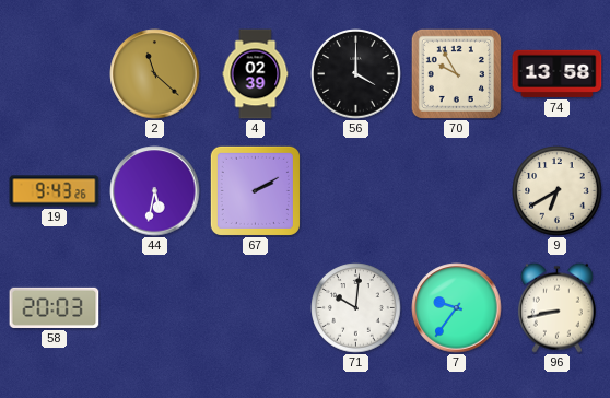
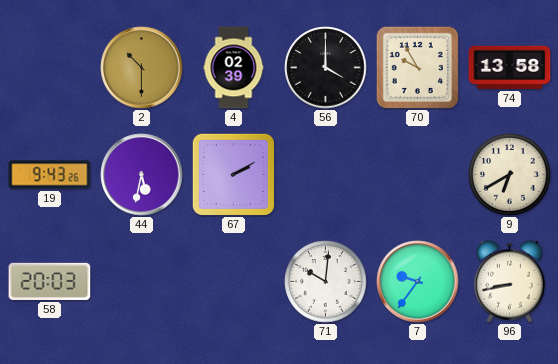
2: 11:22 -> 10:30 (142, 68)
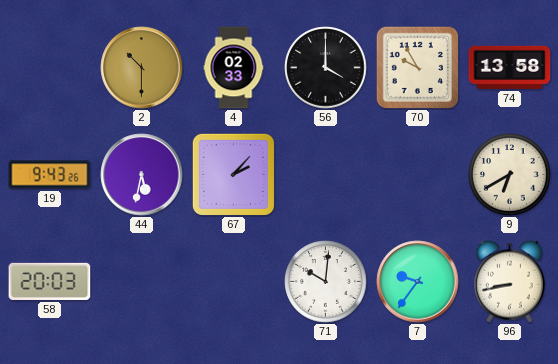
4: 02:39 -> 02:33 (234, 68)
67: 2:10 -> 2:07 (233, 174)
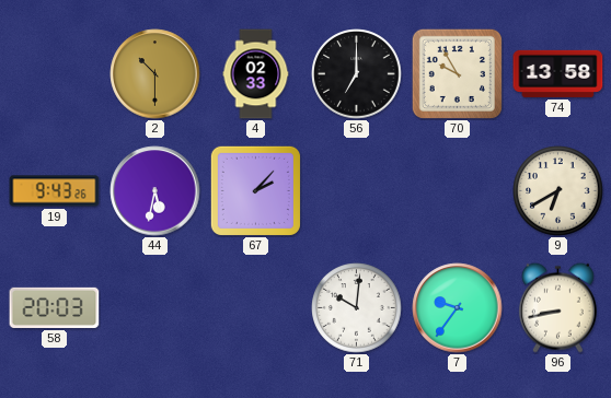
56: 4:00 -> 7:00 (357, 74)
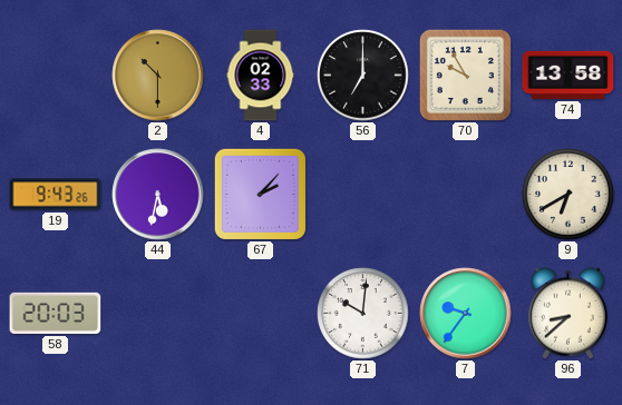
96: 8:43 -> 8:38 (567, 313)
